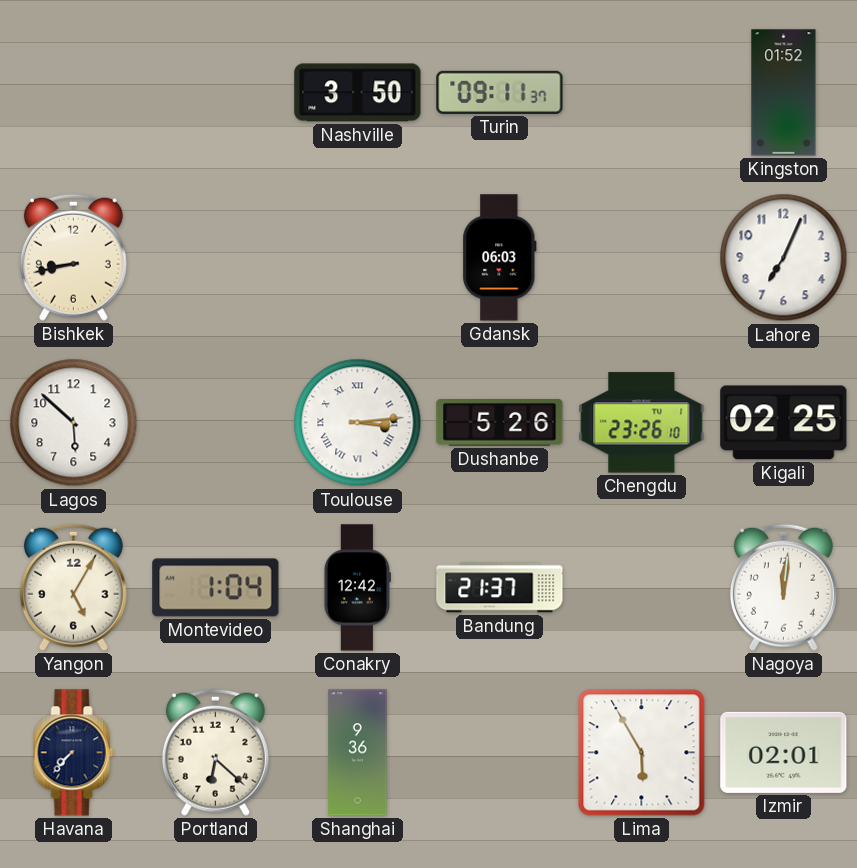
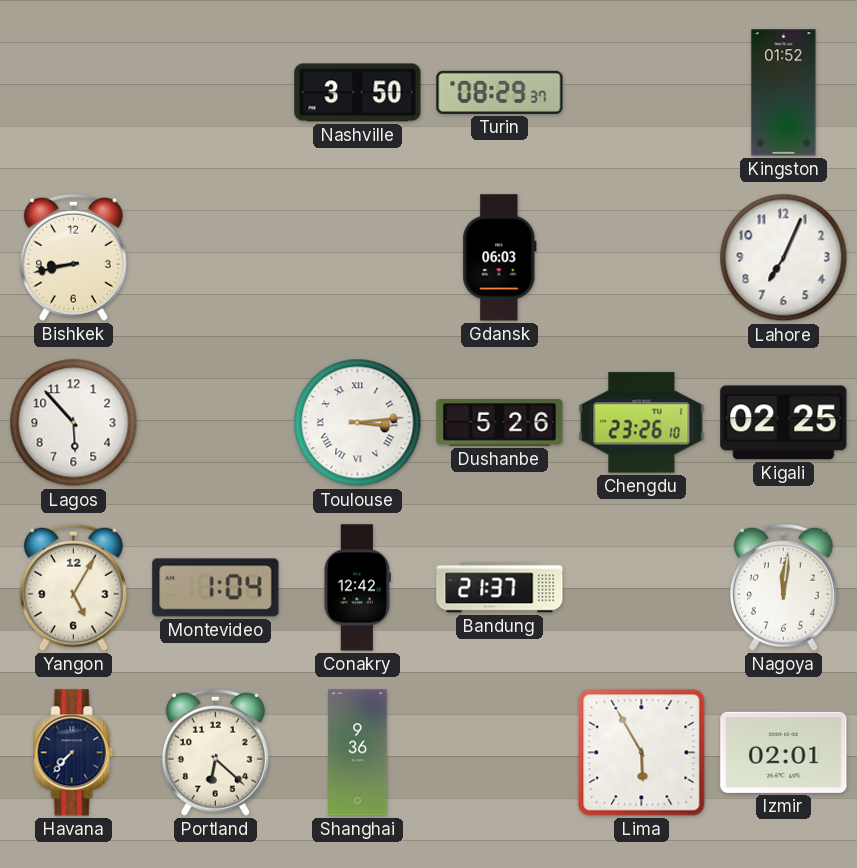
Turin: 09:11 -> 08:29 (500, 92)
Lagos: 5:52 -> 5:53 (74, 423)
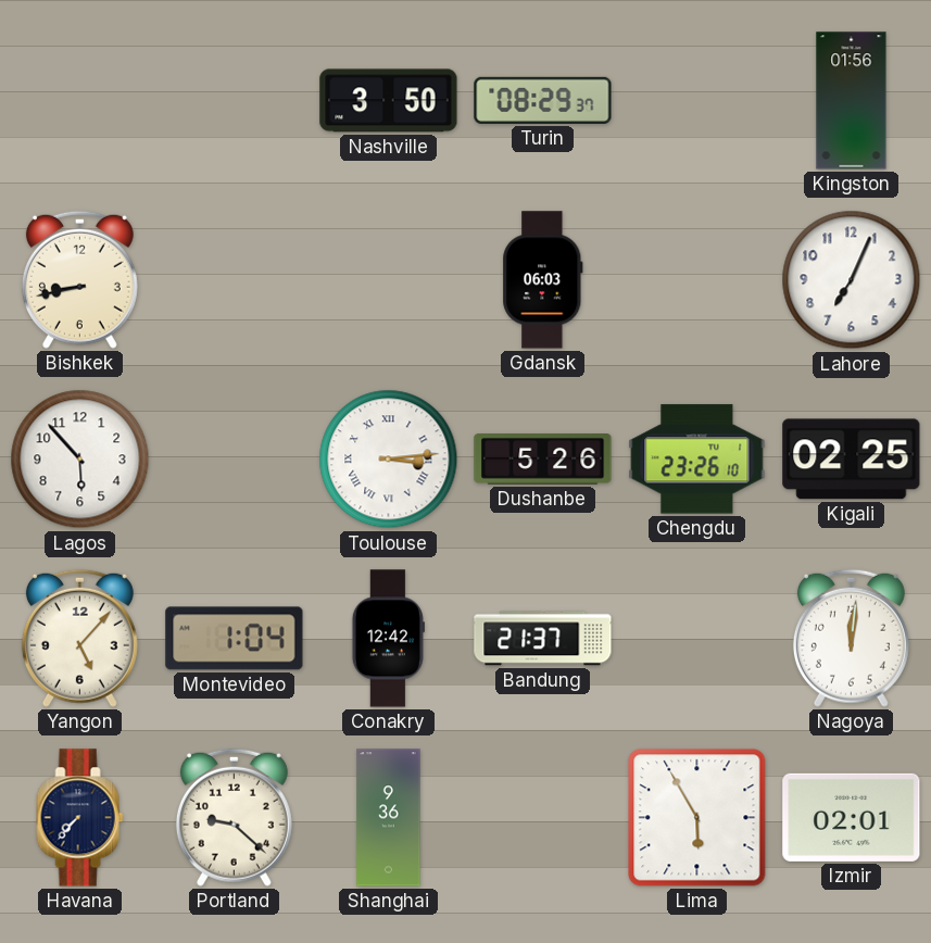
Kingston: 01:52 -> 01:56 (852, 101)
Yangon: 5:05 -> 5:07 (79, 638)
Portland: 6:22 -> 9:22 (234, 817)
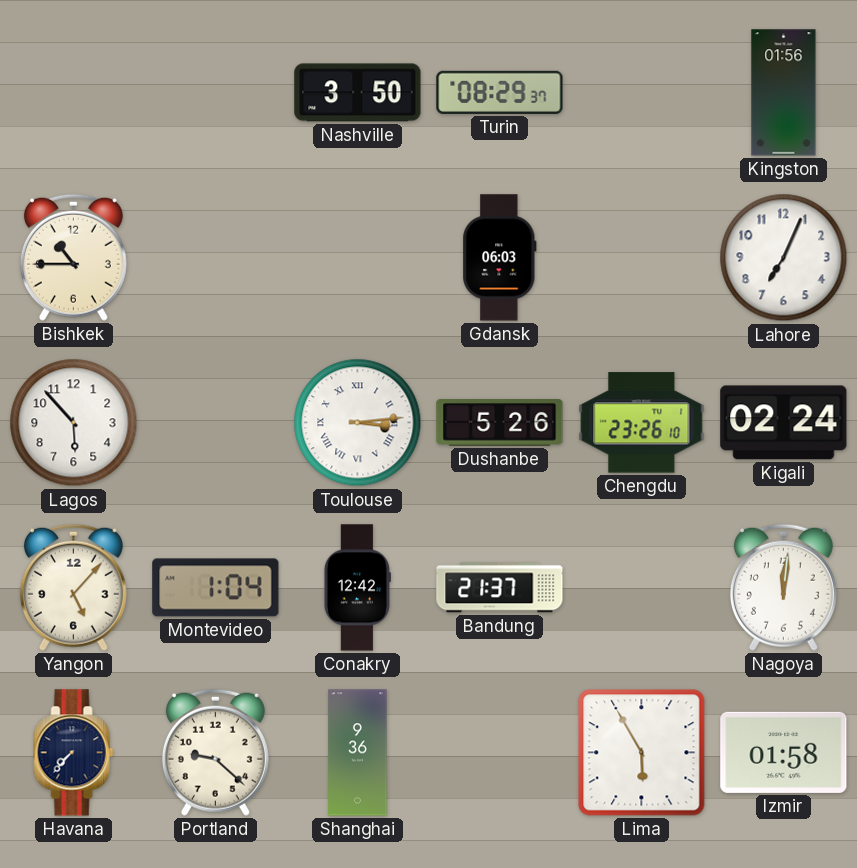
Bishkek: 8:43 -> 10:45 (73, 257)
Kigali: 02:25 -> 02:24 (784, 423)
Izmir: 02:01 -> 01:58 (784, 752)
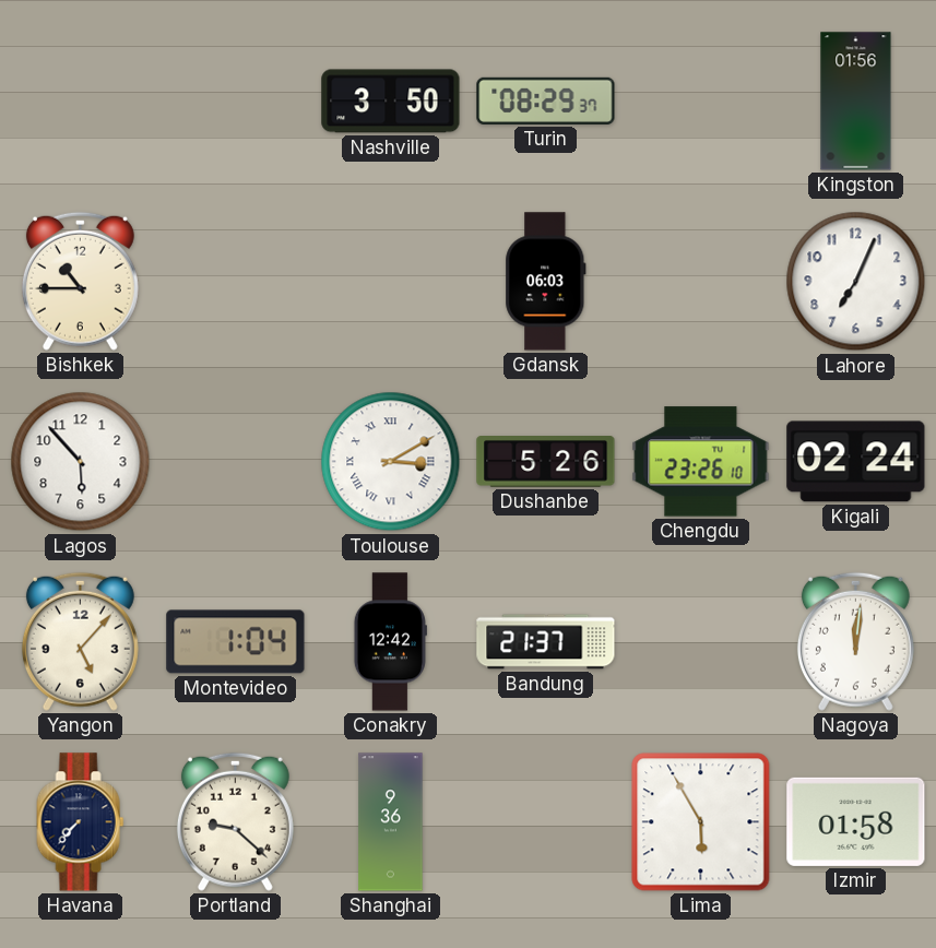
Toulouse: 3:14 -> 3:10 (391, 462)
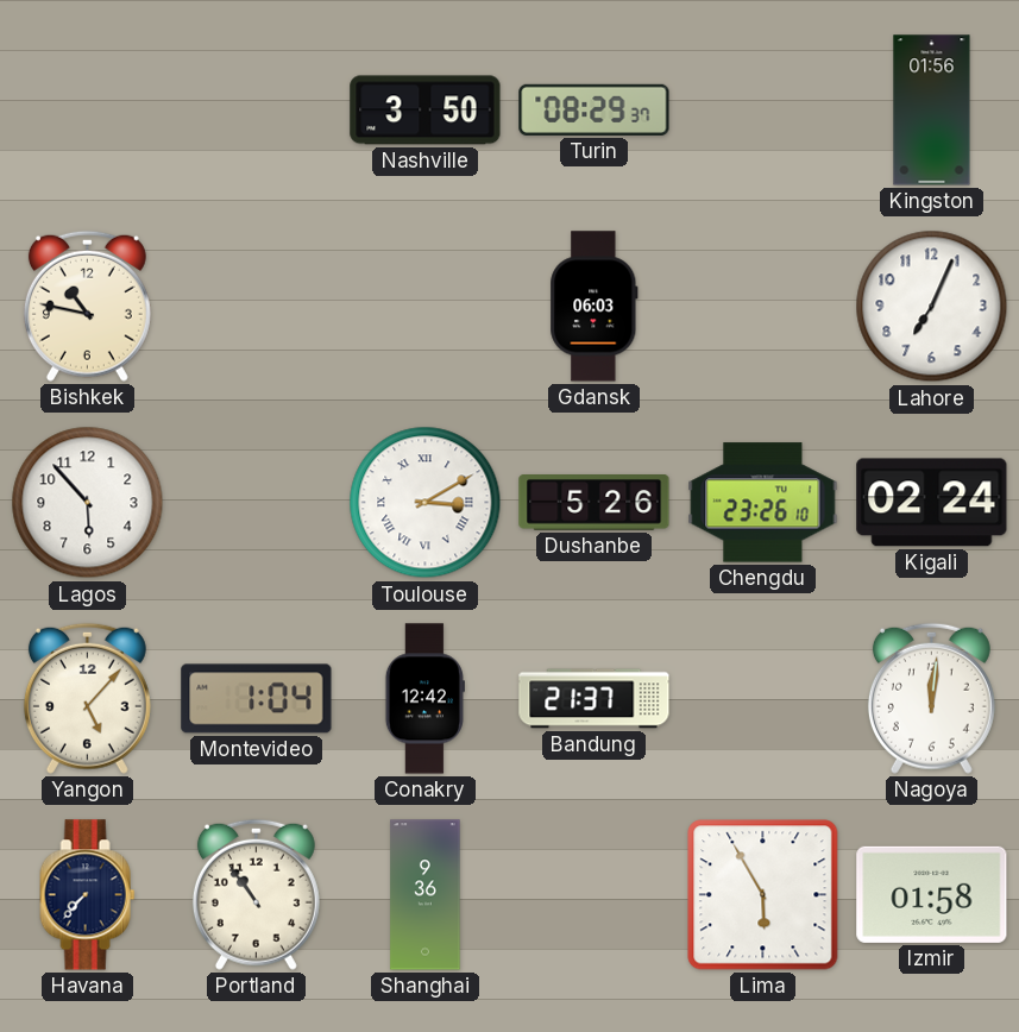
Bishkek: 10:45 -> 10:47 (87, 306)
Portland: 9:22 -> 10:54 (256, 894)
